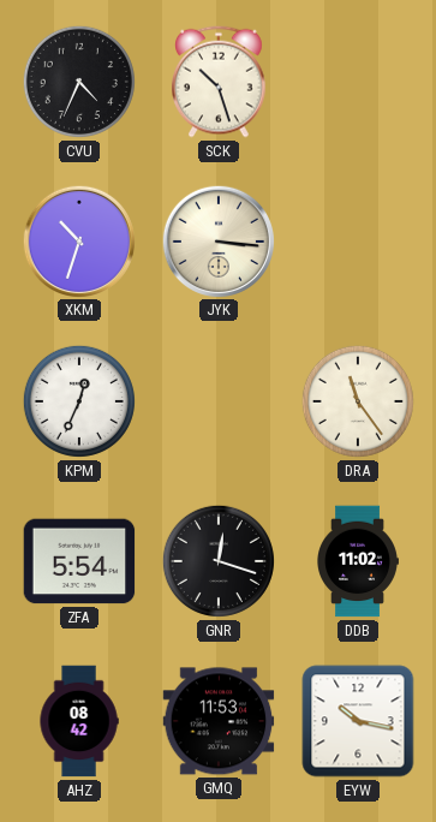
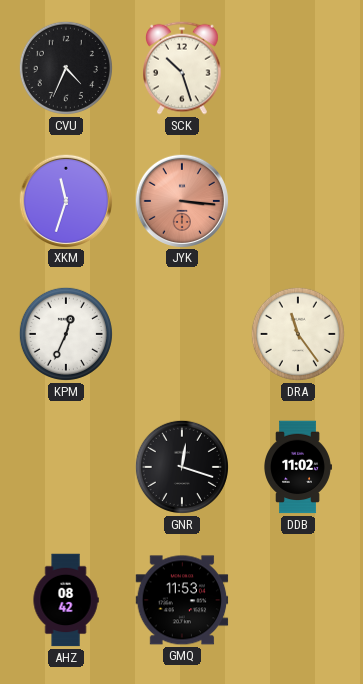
XKM: 10:33 -> 11:33 (65, 200)
JYK dial: cream -> salmon (181, 200)
ZFA: 5:54 -> none (79, 561)
EYW: 10:17 -> none (358, 721)
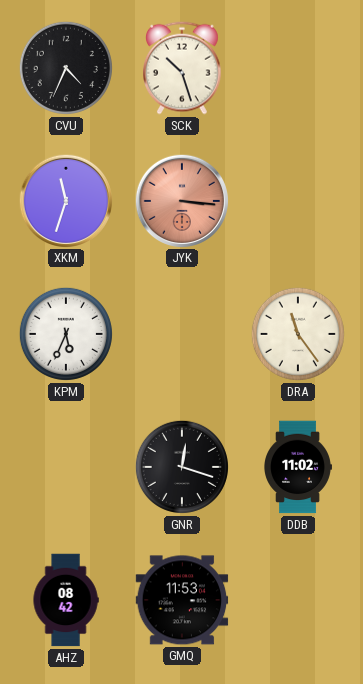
KPM: 12:34 -> 5:34 (66, 334)
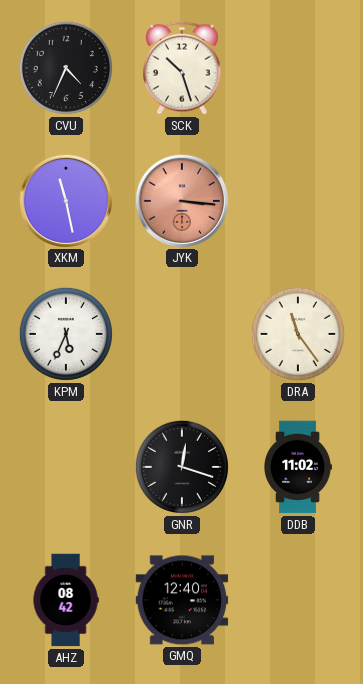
XKM: 11:33 -> 11:28 (65, 200)
GMQ: 11:53 -> 12:40 (182, 600)
